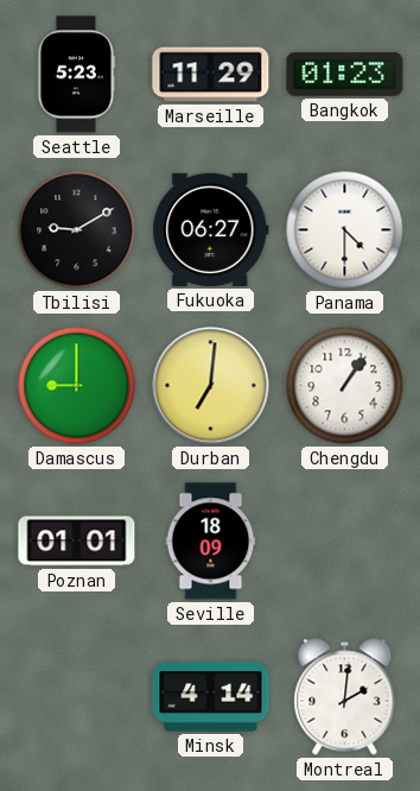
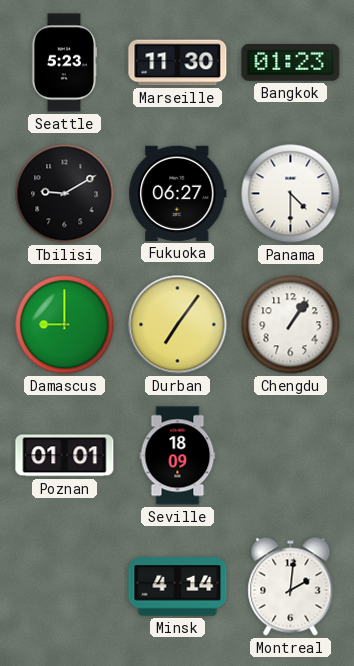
Marseille: 11:29 -> 11:30 (178, 63)
Durban: 7:01 -> 7:06 (178, 325)
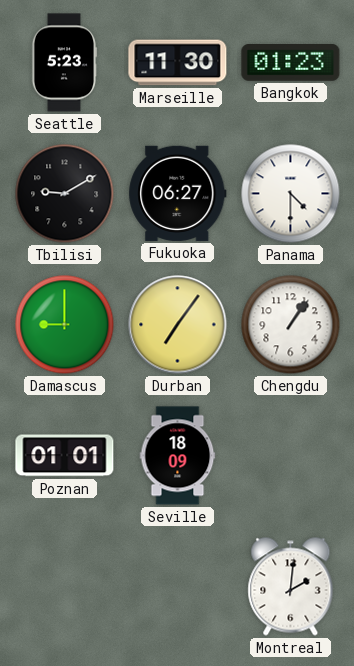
Minsk: 4:14 -> none (178, 587)
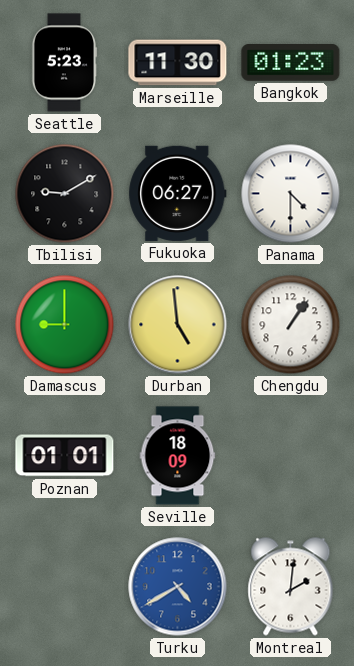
Durban: 7:06 -> 4:59 (178, 325)
Turku: none -> 4:40 (178, 587)
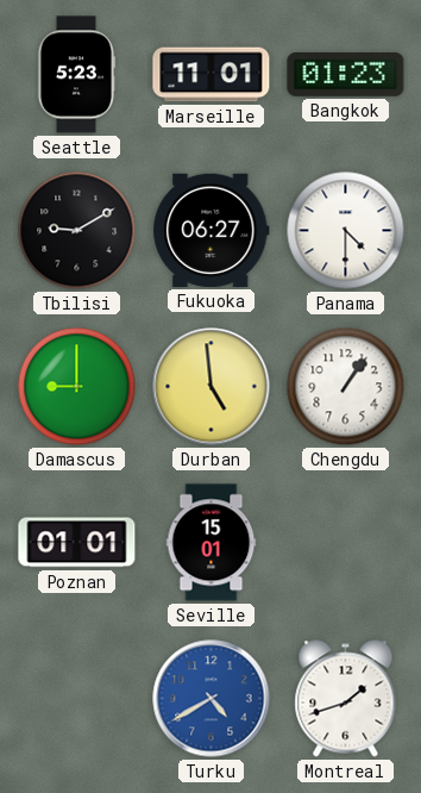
Marseille: 11:30 -> 11:01 (212, 75)
Seville: 18:09 -> 15:01 (212, 543)
Montreal: 2:01 -> 1:42 (346, 699)
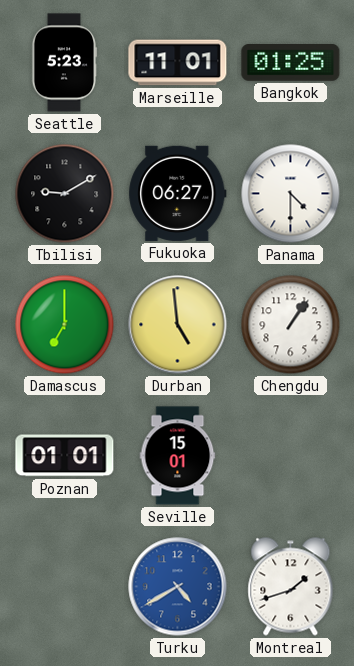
Bangkok: 01:23 -> 01:25 (291, 63)
Damascus: 9:00 -> 7:00 (65, 325)
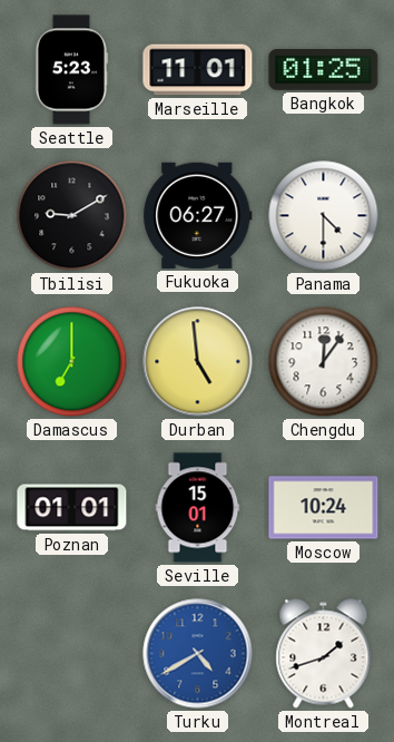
Chengdu: 1:06 -> 12:06 (324, 362)
Moscow: none -> 10:24 (324, 508)
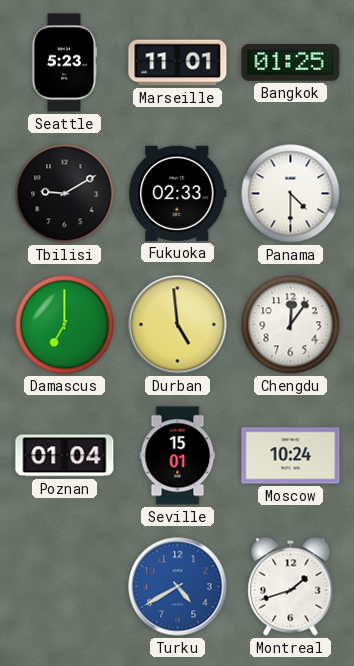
Fukuoka: 06:27 -> 02:33 (178, 193)
Poznan: 01:01 -> 01:04 (65, 456)
